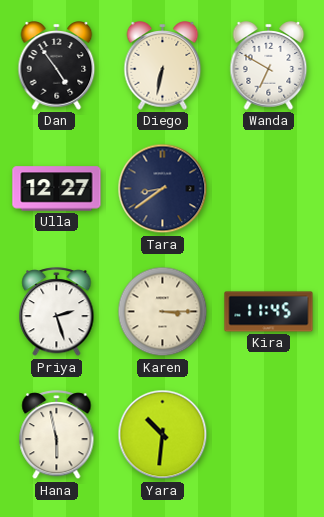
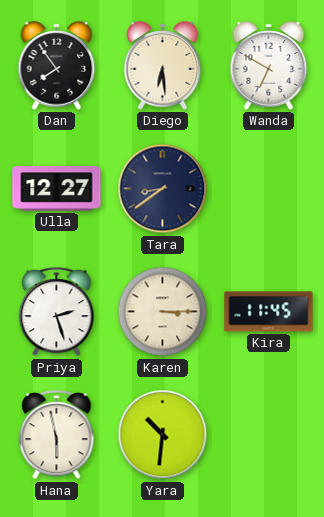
Dan: 4:54 -> 7:54 (57, 66)
Diego: 6:32 -> 6:29 (163, 66)
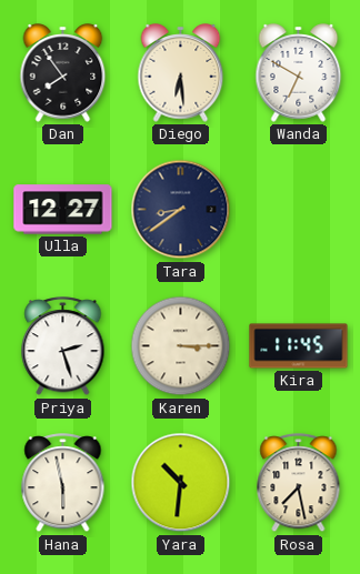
Rosa: none -> 7:28 (299, 483)
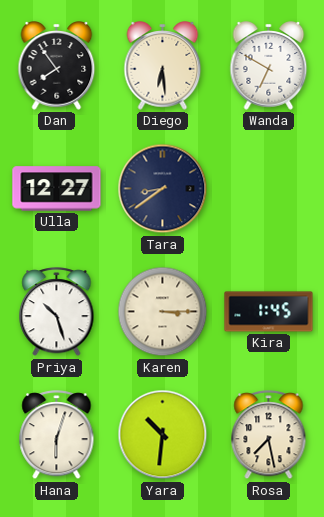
Priya: 2:27 -> 10:27 (57, 312)
Kira: 11:45 -> 1:45 (269, 312)
Hana: 5:58 -> 6:03 (57, 435)
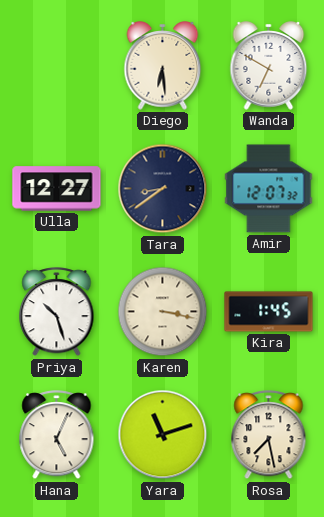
Dan: 7:54 -> none (57, 66)
Amir: none -> 12:07 (269, 189)
Karen: 3:15 -> 3:17 (163, 312)
Hana: 6:03 -> 5:04 (57, 435)
Yara: 10:31 -> 11:12 (163, 435)
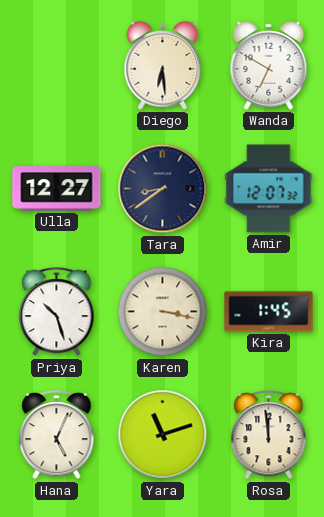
Rosa: 7:28 -> 11:59 (269, 435)
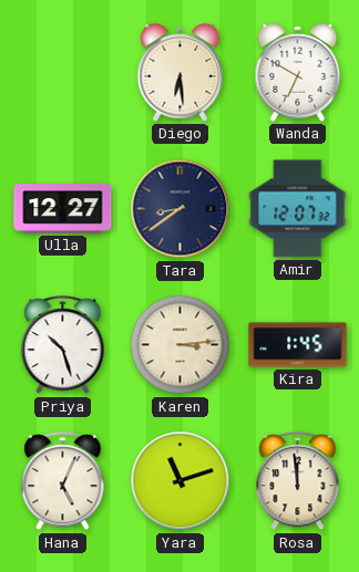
Karen: 3:17 -> 3:14 (181, 345)
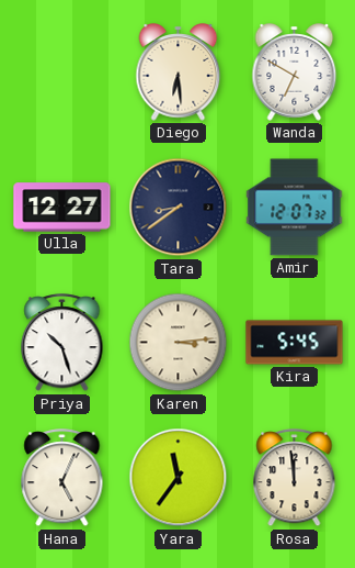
Kira: 1:45 -> 5:45 (295, 343)
Yara: 11:12 -> 11:36 (179, 478)
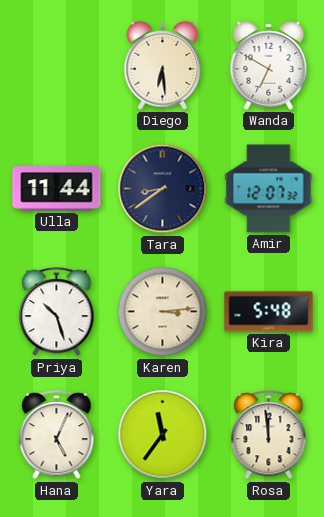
Ulla: 12:27 -> 11:44 (57, 189)
Kira: 5:45 -> 5:48 (269, 312)
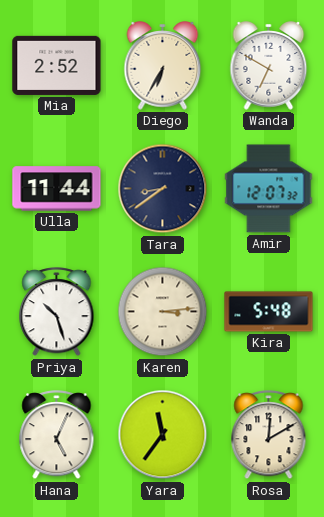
Mia: none -> 2:52 (57, 65)
Diego: 6:29 -> 6:35 (163, 66)
Rosa: 11:59 -> 12:10 (269, 435)
